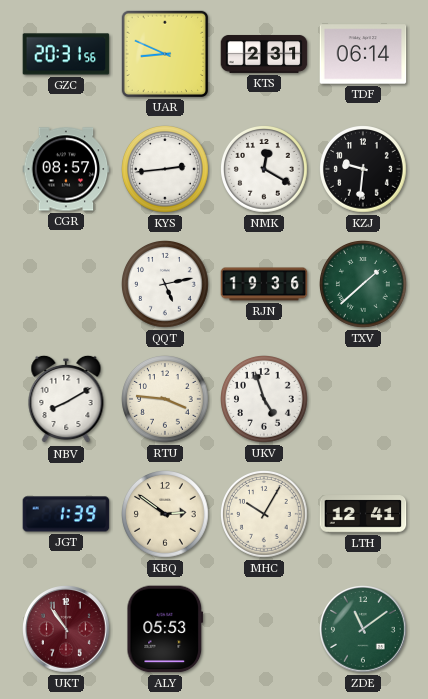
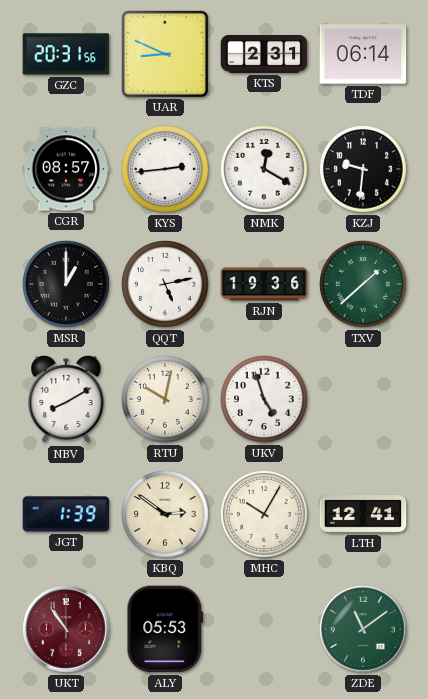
MSR: none -> 1:00 (67, 285)
RTU: 3:46 -> 10:02 (166, 400)
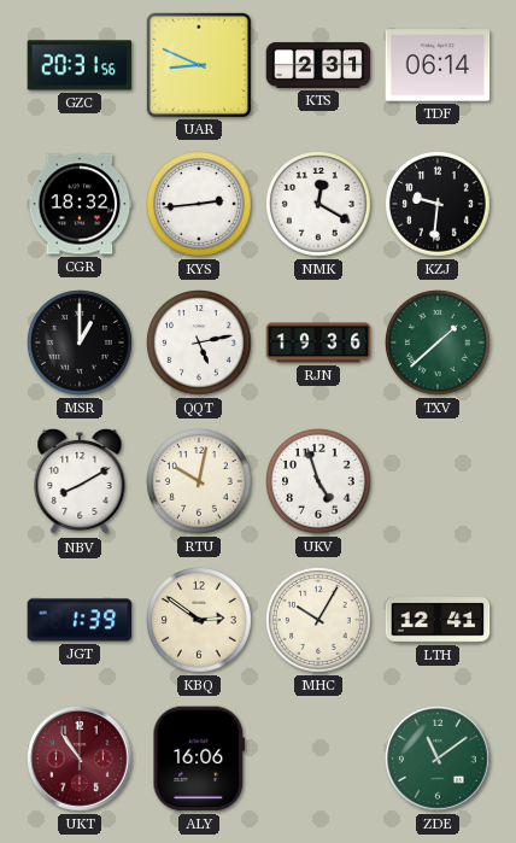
CGR: 08:57 -> 18:32 (80, 204)
ALY: 05:53 -> 16:06 (199, 759)
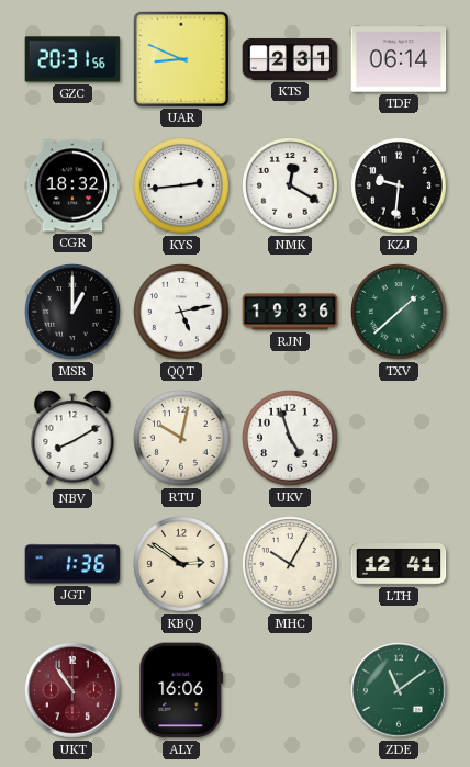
JGT: 1:39 -> 1:36 (72, 564)
